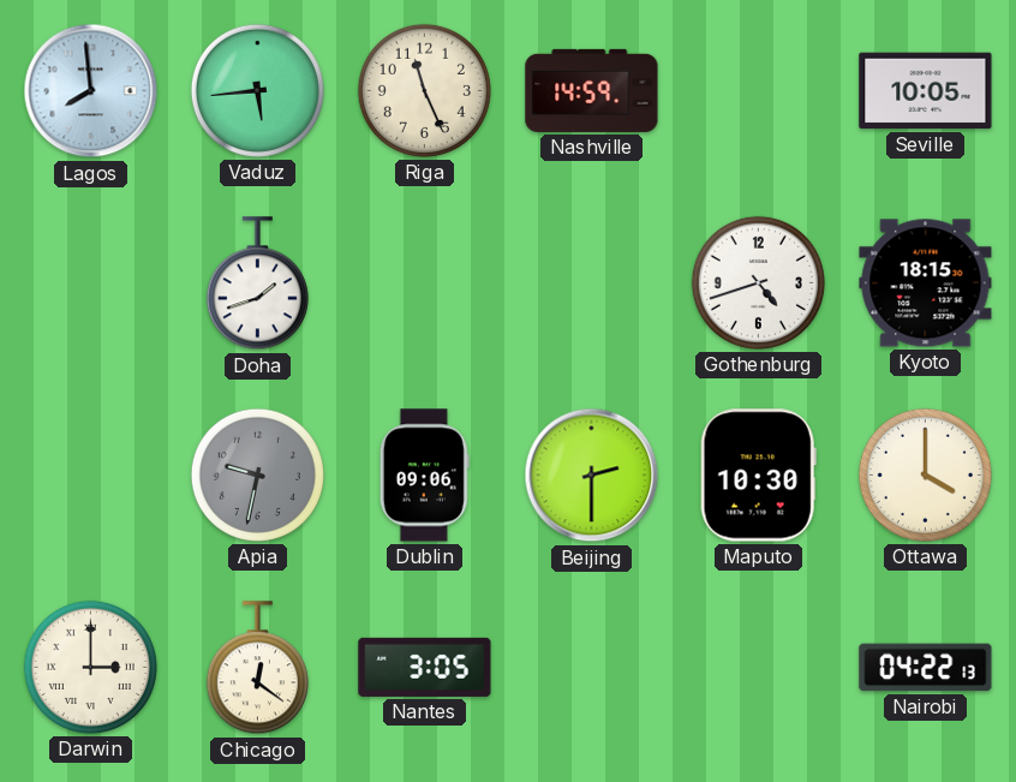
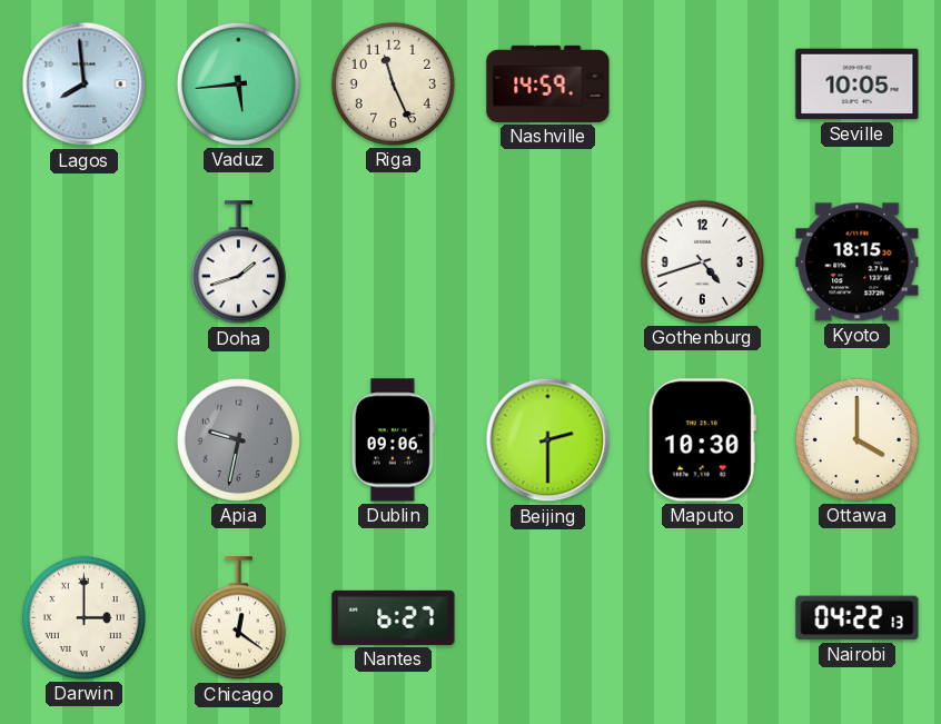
Nantes: 3:05 -> 6:27 (394, 617)
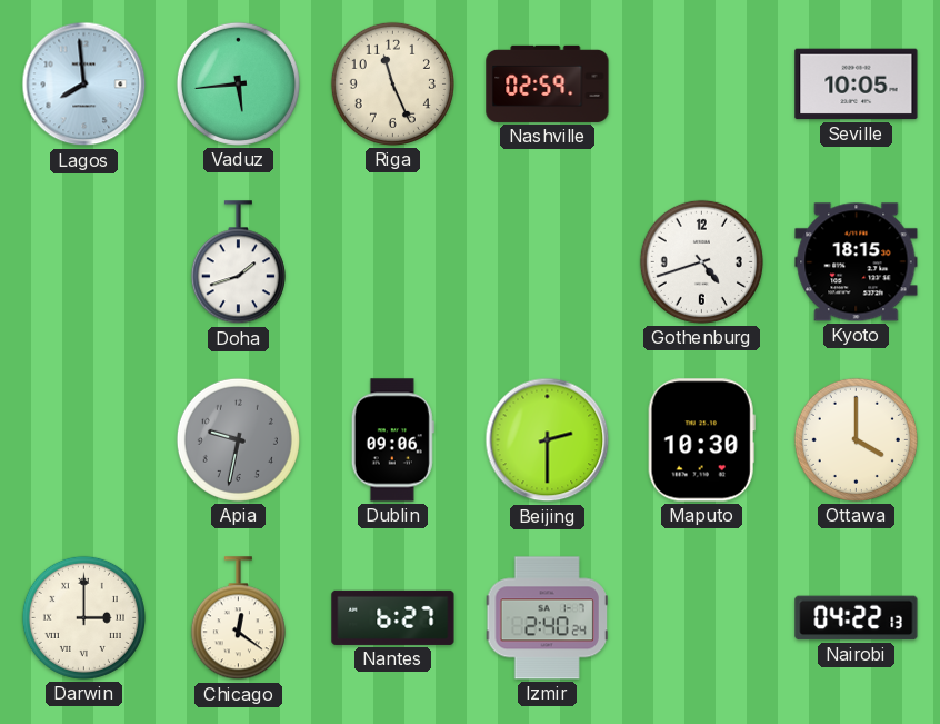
Nashville: 14:59 -> 02:59 (548, 83)
Izmir: none -> 2:40 (547, 618)
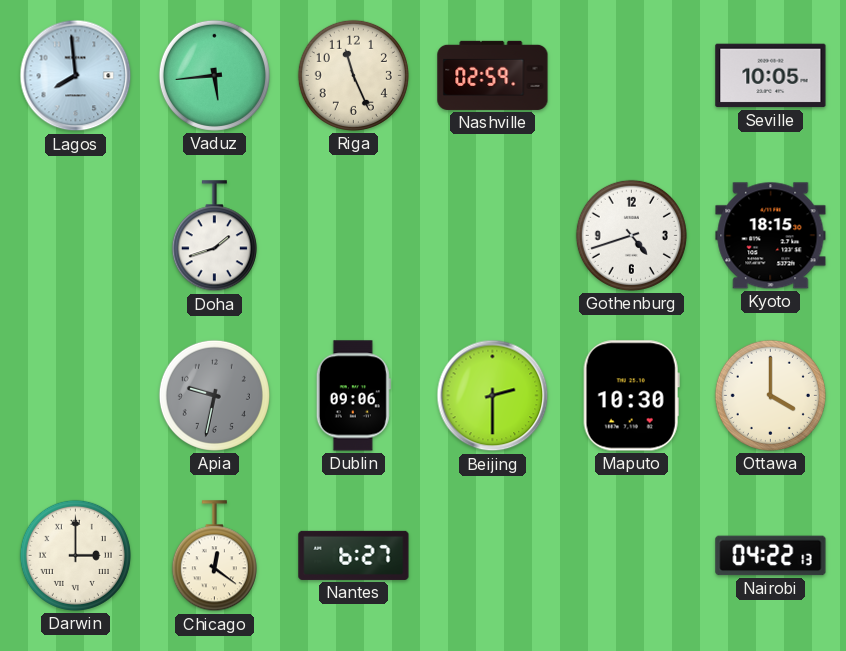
Izmir: 2:40 -> none (547, 618)
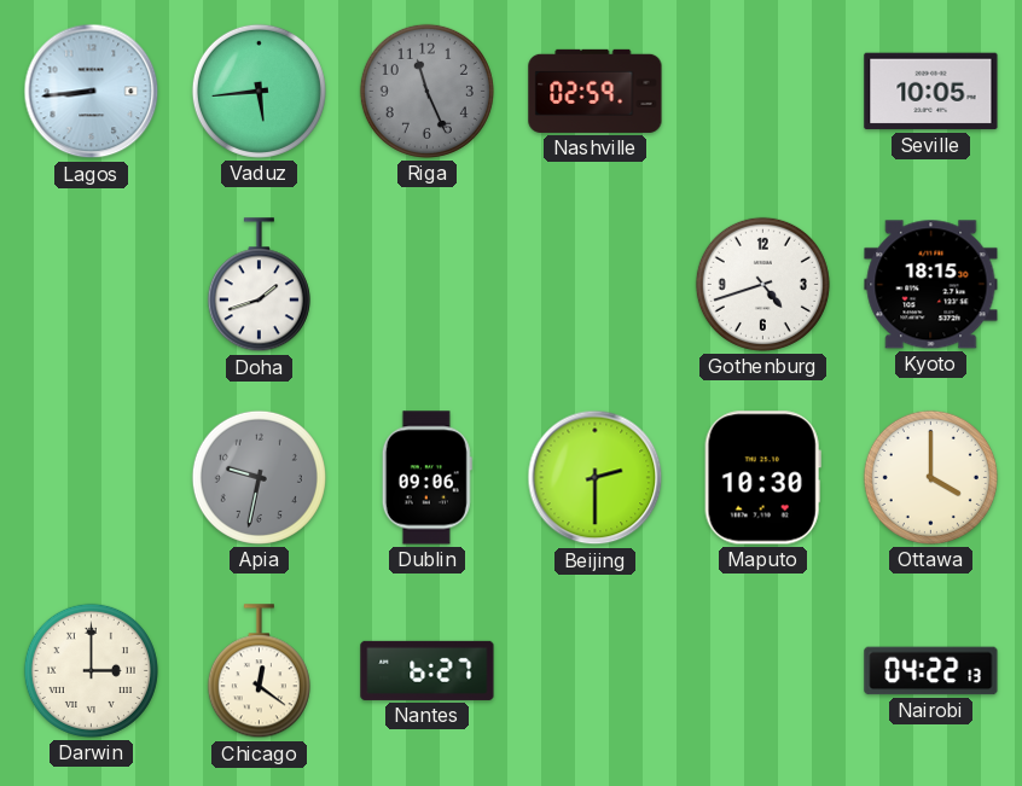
Lagos: 7:59 -> 8:44 (92, 92)
Riga dial: cream -> grey (426, 91)
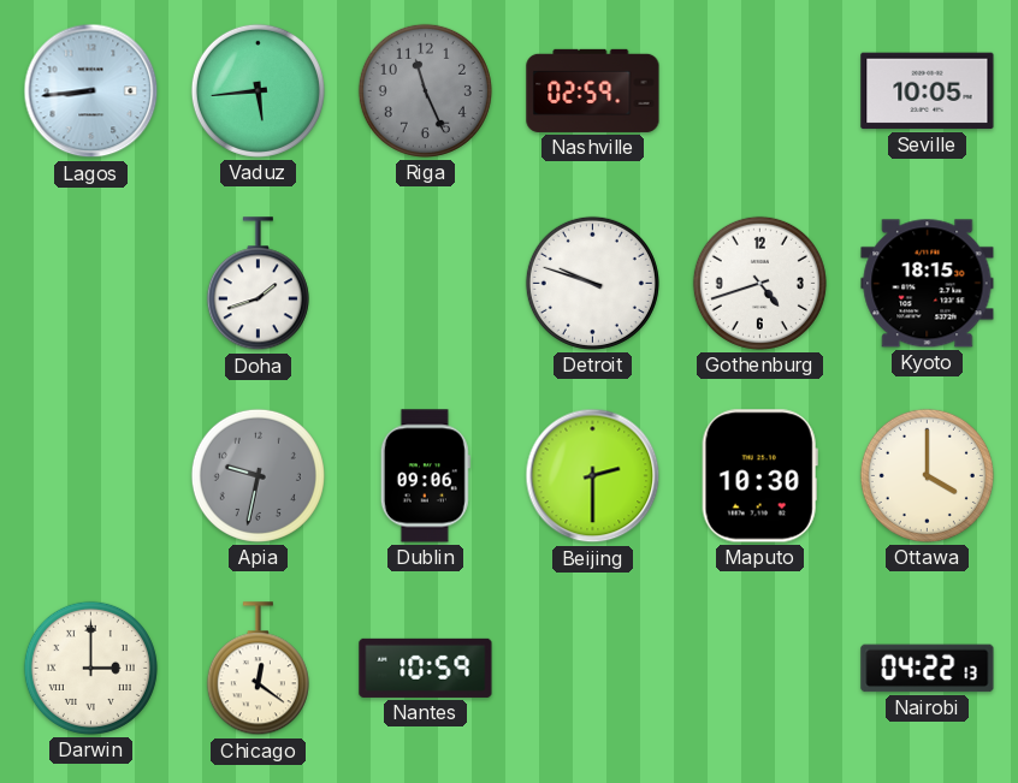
Detroit: none -> 9:48 (592, 283)
Nantes: 6:27 -> 10:59 (426, 668)
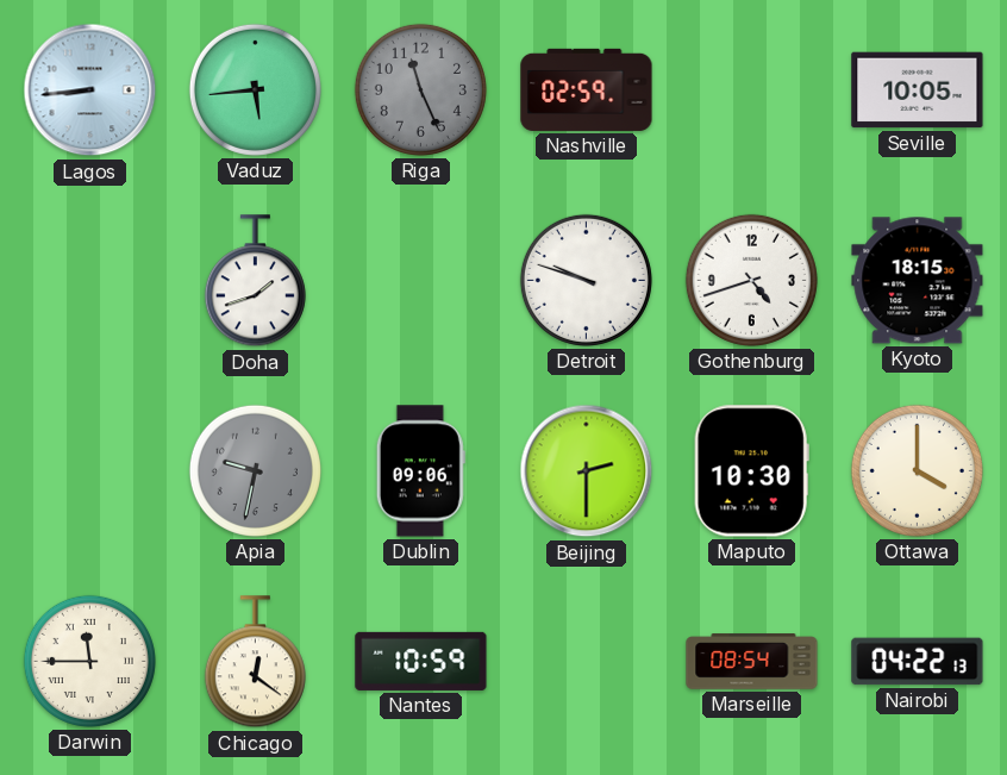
Darwin: 3:00 -> 11:45 (89, 661)
Marseille: none -> 08:54 (752, 662)
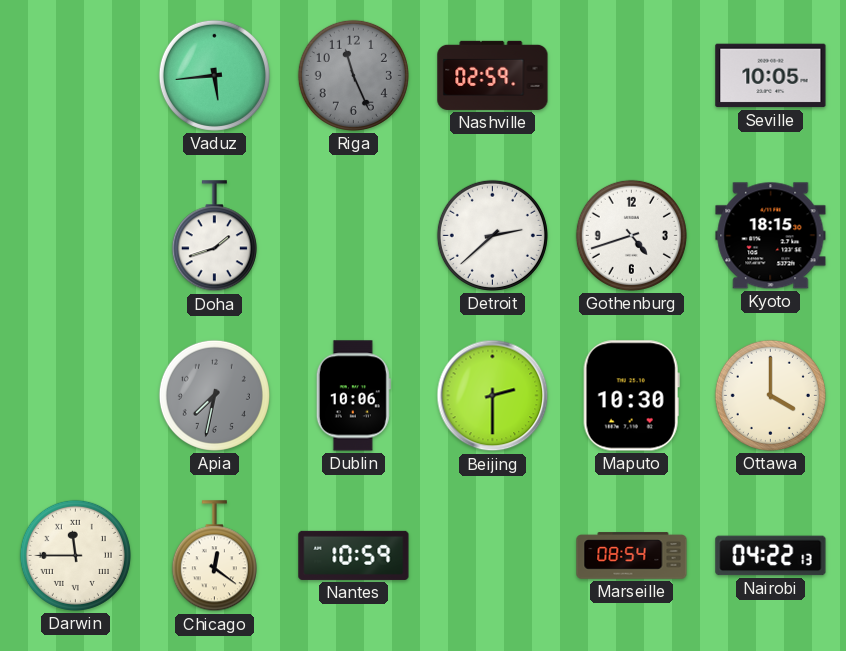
Lagos: 8:44 -> none (90, 90)
Detroit: 9:48 -> 2:38 (492, 235)
Apia: 9:32 -> 7:32 (214, 395)
Dublin: 09:06 -> 10:06 (353, 396)
